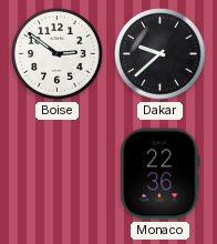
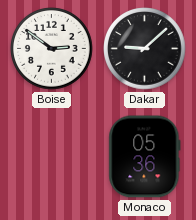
Dakar: 9:38 -> 9:08 (145, 49)
Monaco: 22:36 -> 05:36 (145, 157)
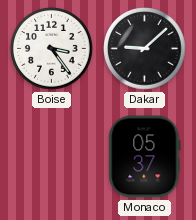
Boise: 2:51 -> 3:24 (52, 49)
Monaco: 05:36 -> 05:37 (145, 157)
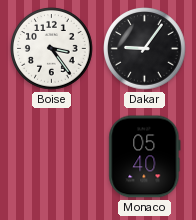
Dakar: 9:08 -> 9:06 (145, 49)
Monaco: 05:37 -> 05:40 (145, 157)
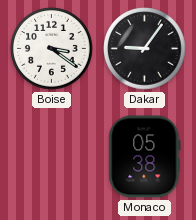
Boise: 3:24 -> 3:21 (52, 49)
Monaco: 05:40 -> 05:38 (145, 157)
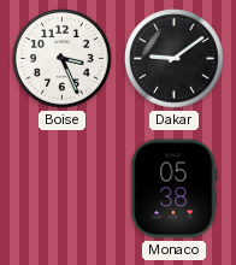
Boise: 3:21 -> 3:26 (63, 59)
Dakar: 9:06 -> 9:09 (175, 59)
